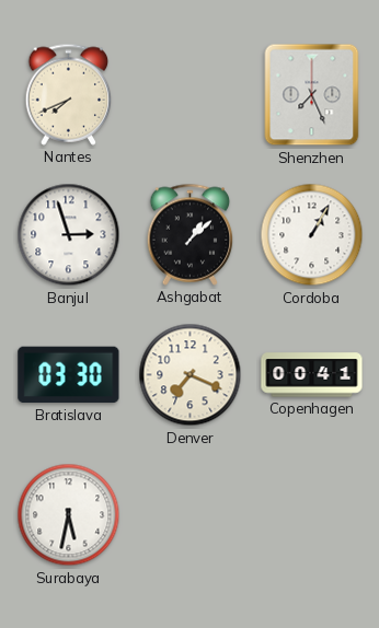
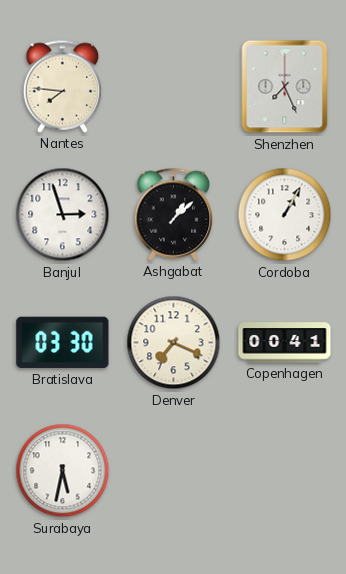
Nantes: 7:41 -> 7:46 (63, 86)
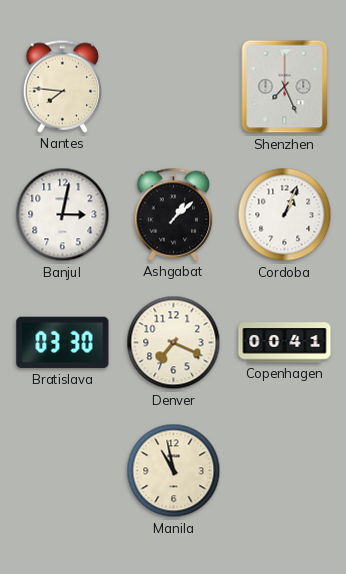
Banjul: 2:57 -> 3:02 (63, 215)
Cordoba: 1:05 -> 1:04 (285, 215)
Surabaya: 5:32 -> none (63, 471)
Manila: none -> 10:58 (174, 471)
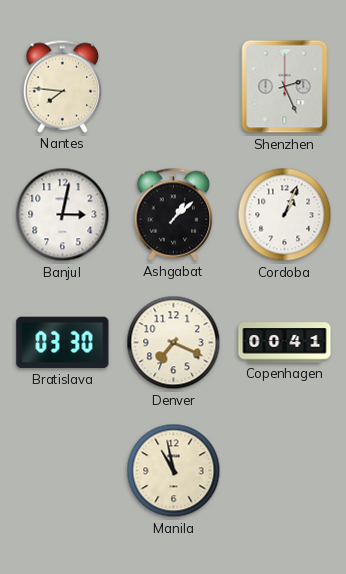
Shenzhen: 7:26 -> 2:26 (285, 87)
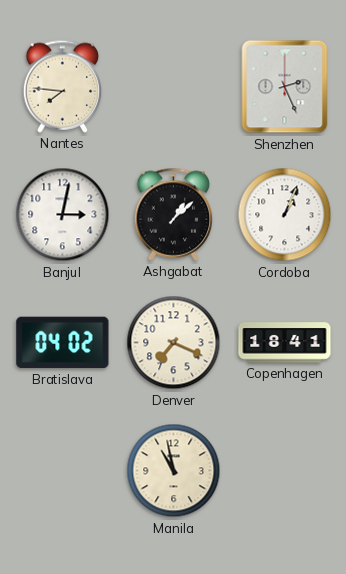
Bratislava: 03:30 -> 04:02 (63, 343)
Copenhagen: 00:41 -> 18:41 (285, 343)
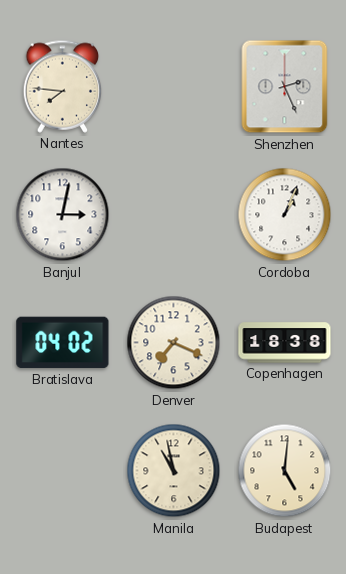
Ashgabat: 1:08 -> none (174, 214)
Copenhagen: 18:41 -> 18:38 (285, 343)
Budapest: none -> 5:01 (285, 471)
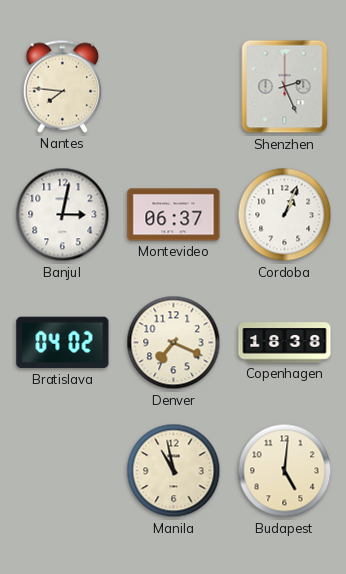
Montevideo: none -> 06:37 (174, 215)
